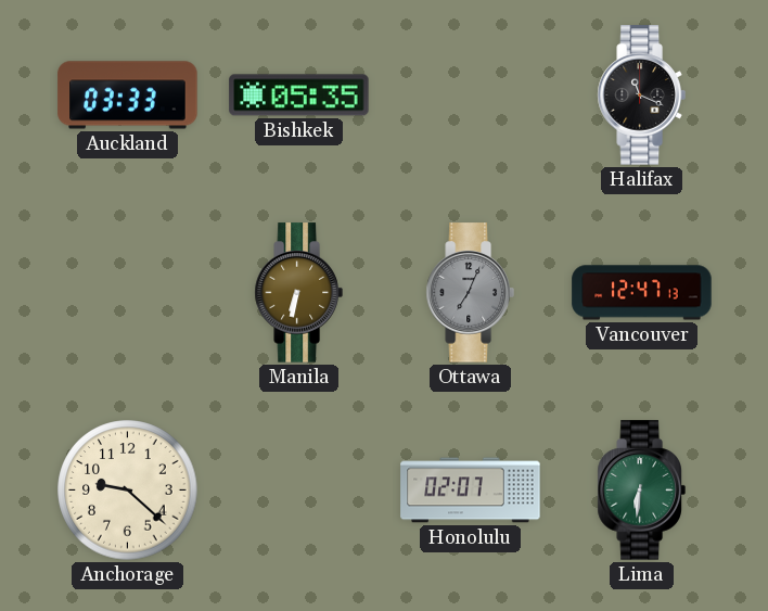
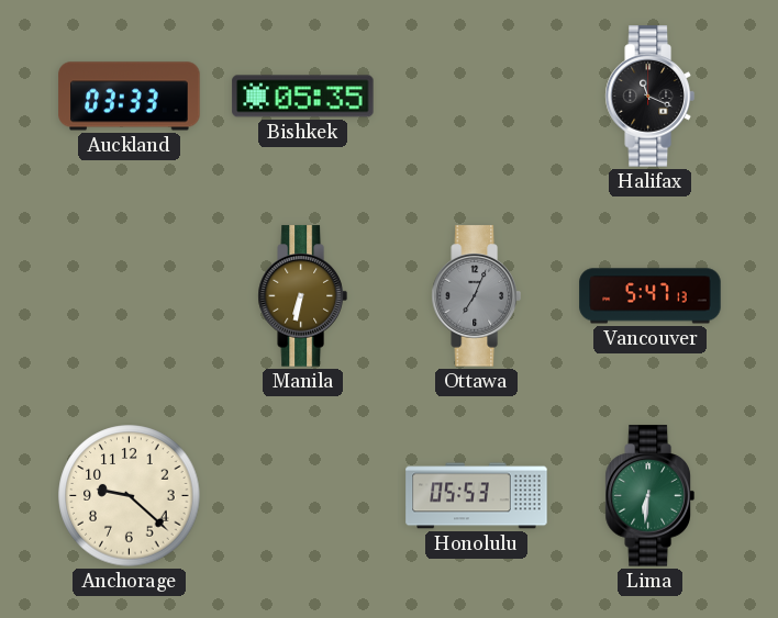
Vancouver: 12:47 -> 5:47 (651, 296)
Honolulu: 02:07 -> 05:53 (477, 496)
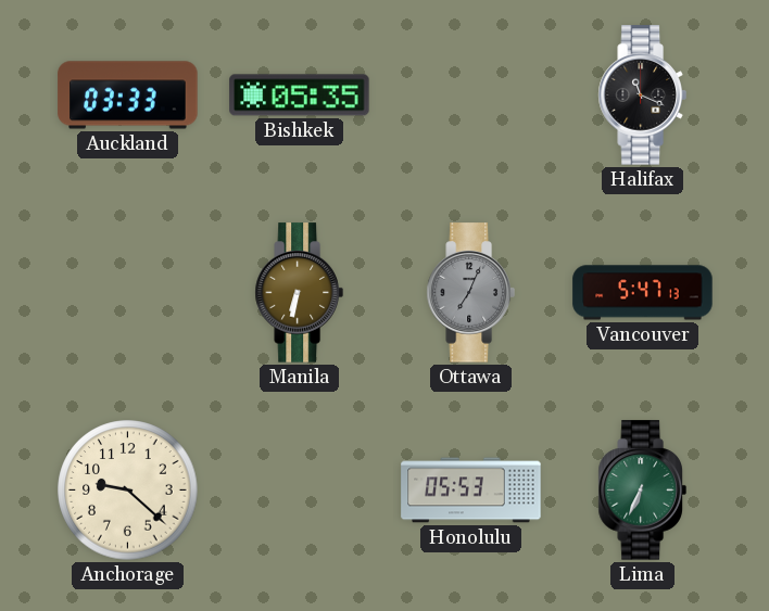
Lima: 6:31 -> 6:34 (642, 491)
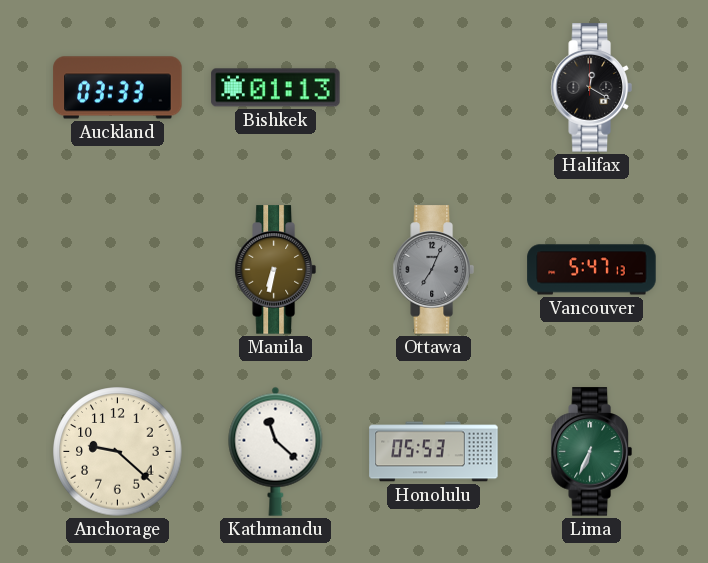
Bishkek: 05:35 -> 01:13 (276, 88)
Halifax: 11:19 -> 12:20 (591, 88)
Kathmandu: none -> 11:22 (276, 451)
